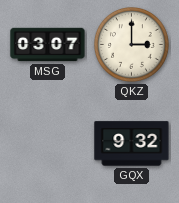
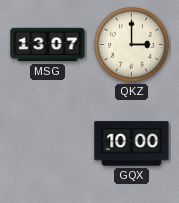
MSG: 03:07 -> 13:07 (48, 45)
GQX: 9:32 -> 10:00 (132, 144)
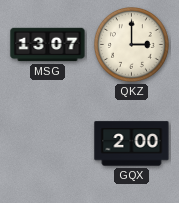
GQX: 10:00 -> 2:00 (132, 144)
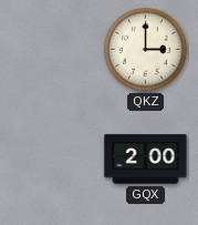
MSG: 13:07 -> none (48, 45)
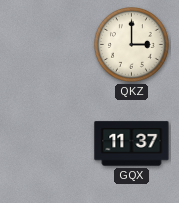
GQX: 2:00 -> 11:37 (132, 144)
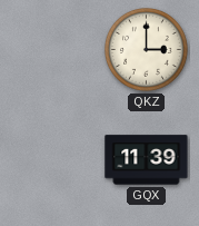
GQX: 11:37 -> 11:39 (147, 160)
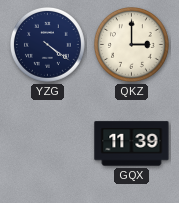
YZG: none -> 4:21 (47, 44)
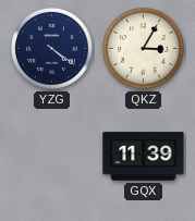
QKZ: 3:00 -> 3:05 (143, 48)
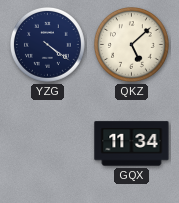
QKZ: 3:05 -> 5:08 (131, 44)
GQX: 11:39 -> 11:34 (132, 144)
